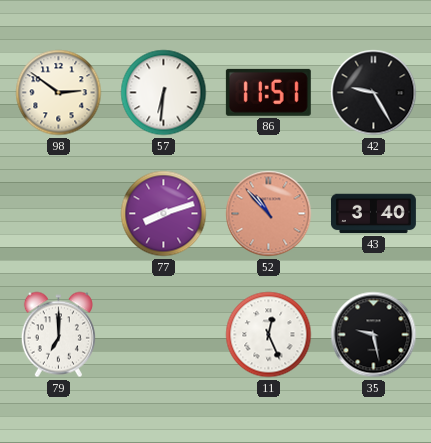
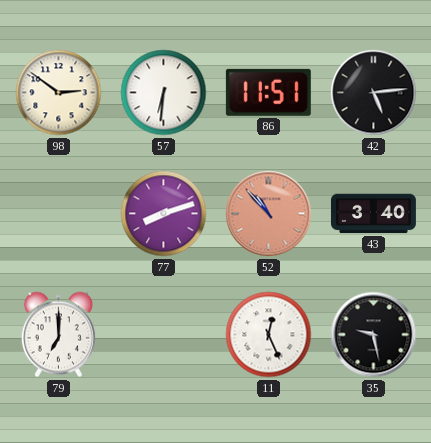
42: 9:25 -> 5:14 (374, 93)
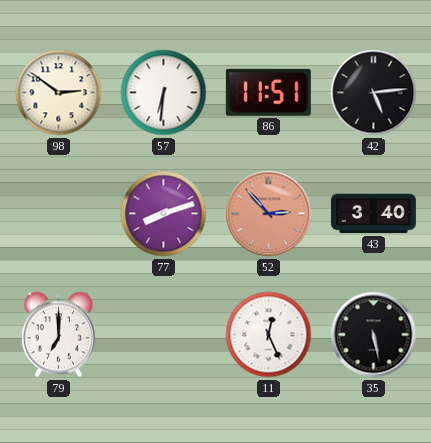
52: 10:53 -> 2:53 (269, 214)
35: 9:28 -> 5:28 (374, 335)
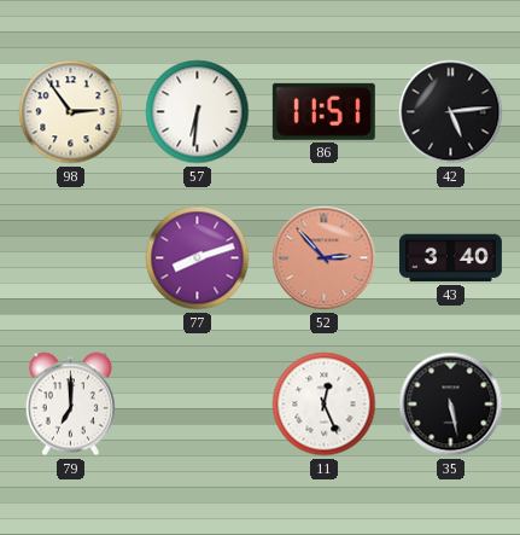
98: 2:51 -> 2:54 (71, 112)
